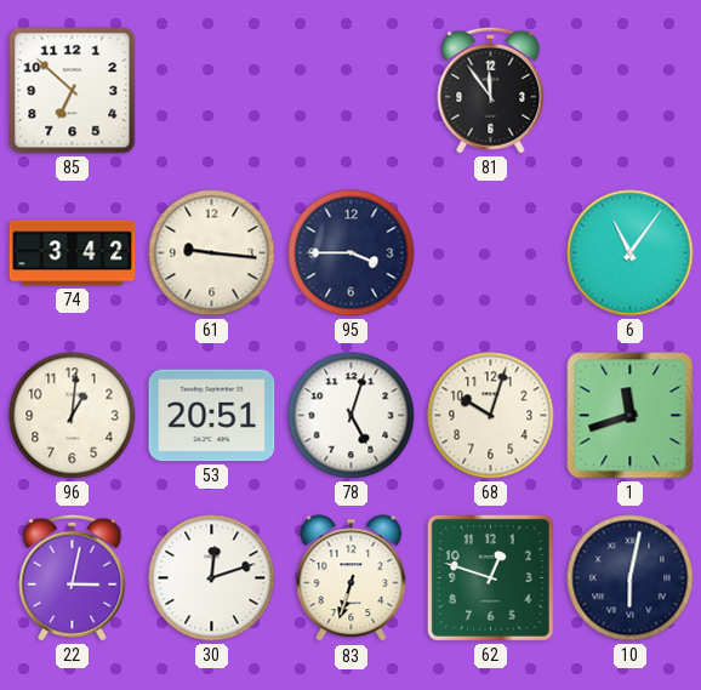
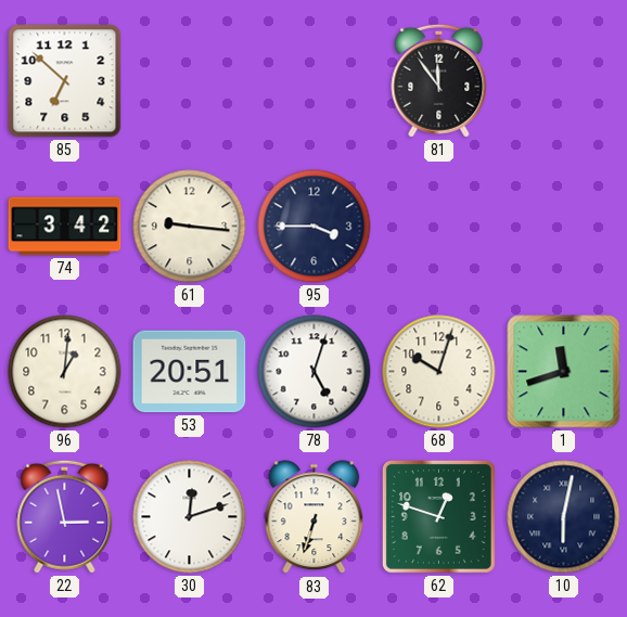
6: 11:06 -> none (631, 253)
22: 3:02 -> 2:58 (65, 516)
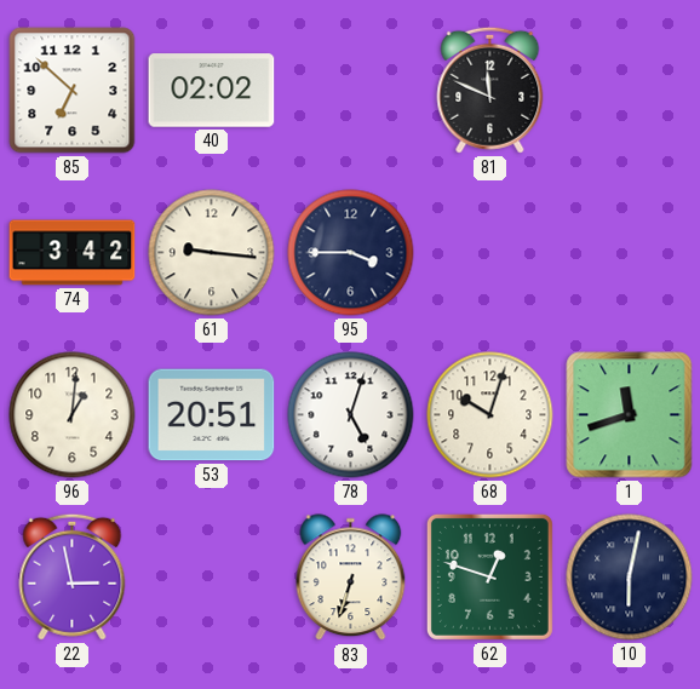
40: none -> 02:02 (212, 91)
81: 11:54 -> 11:49 (490, 90)
30: 12:12 -> none (190, 517)
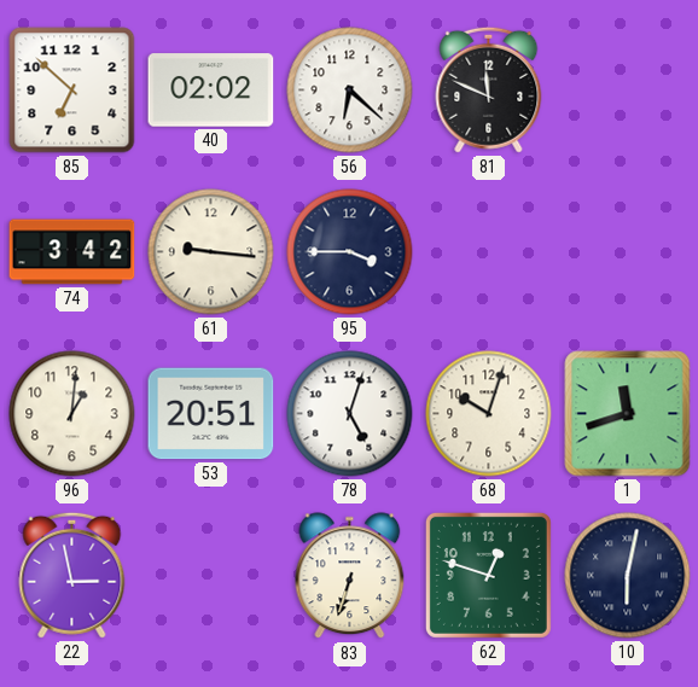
56: none -> 6:22 (350, 91)
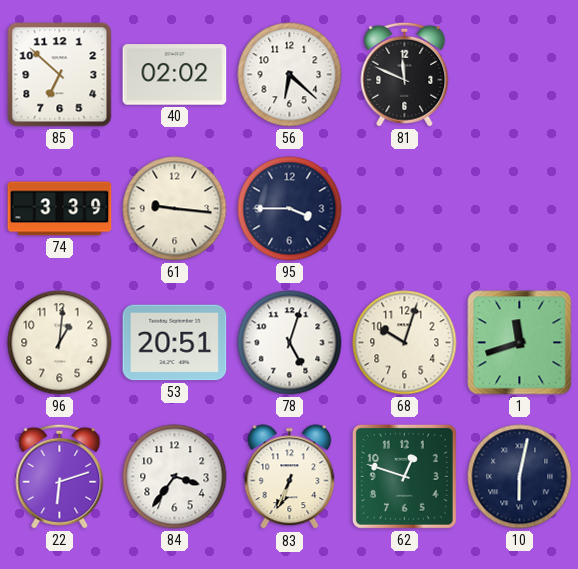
74: 3:42 -> 3:39 (60, 209)
22: 2:58 -> 6:12 (60, 476)
84: none -> 3:36 (175, 477)
83: 6:33 -> 6:34 (290, 477)
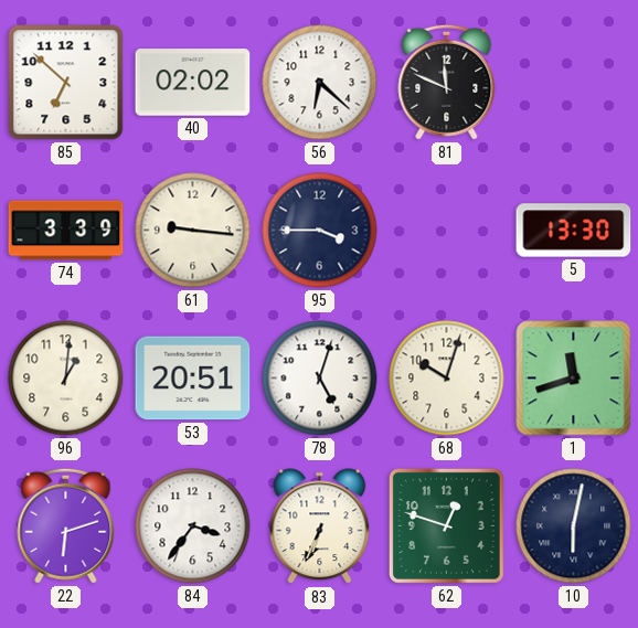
5: none -> 13:30 (574, 231)
